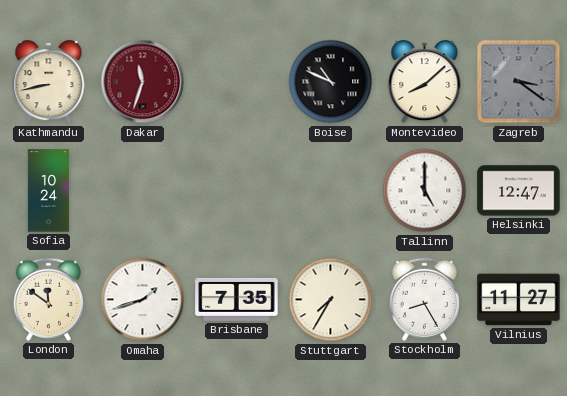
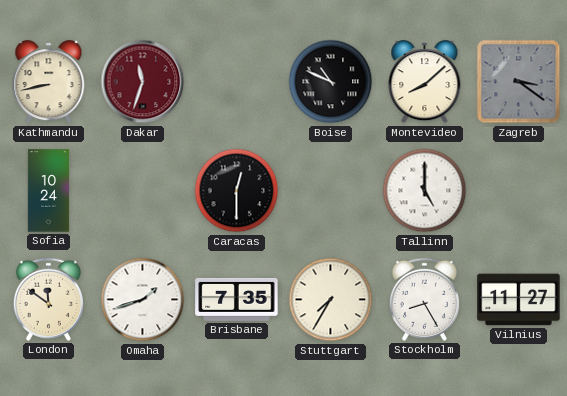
Caracas: none -> 12:30 (237, 191)
Helsinki: 12:47 -> none (519, 191)
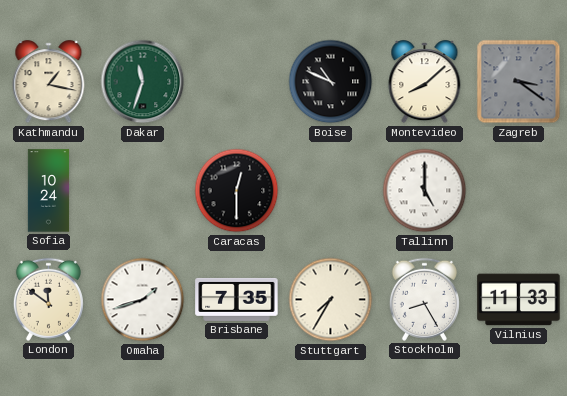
Kathmandu: 8:43 -> 1:17 (49, 82)
Dakar dial: burgundy -> green (143, 82)
Vilnius: 11:27 -> 11:33 (519, 300)
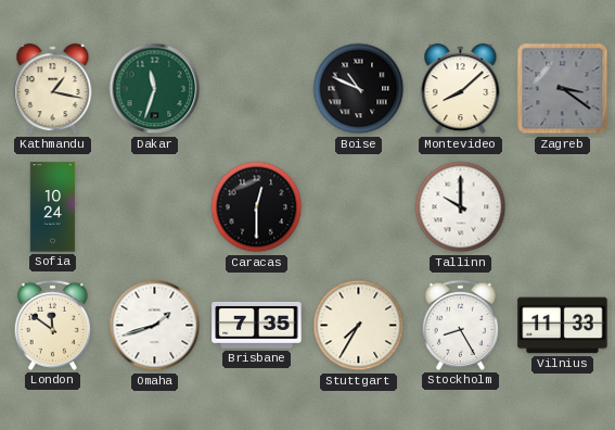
Tallinn: 5:00 -> 10:00 (461, 207)
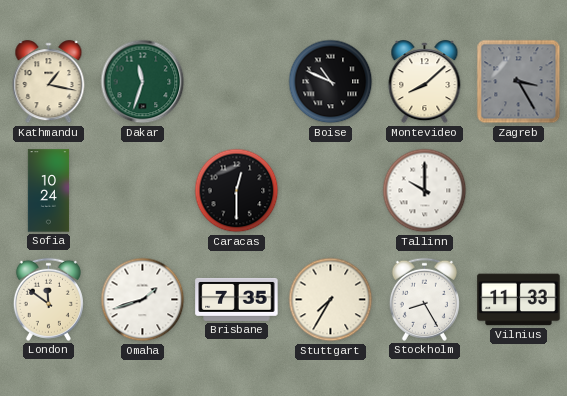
Zagreb: 3:21 -> 3:25 (519, 82)
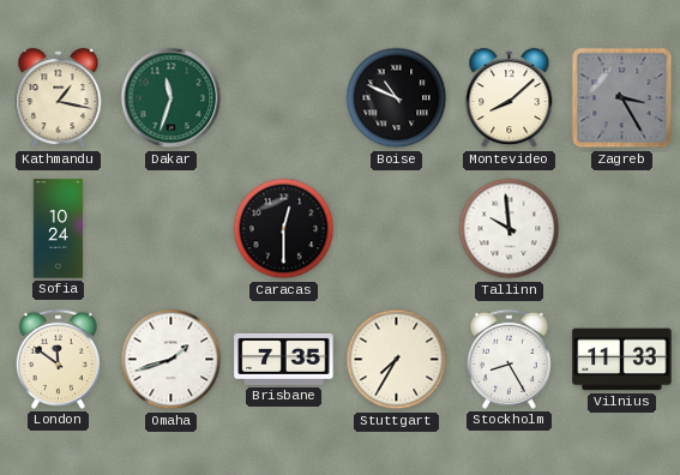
Tallinn: 10:00 -> 9:59 (510, 229)
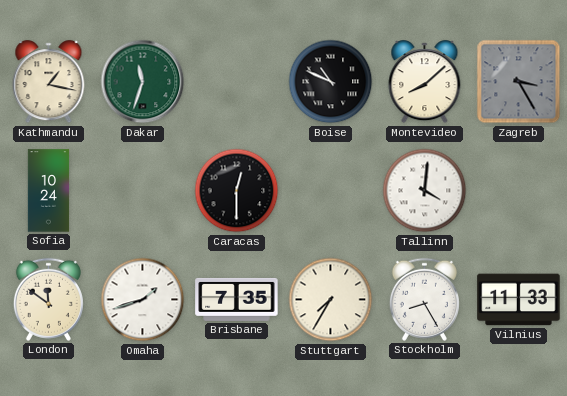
Tallinn: 9:59 -> 4:01 (425, 191)
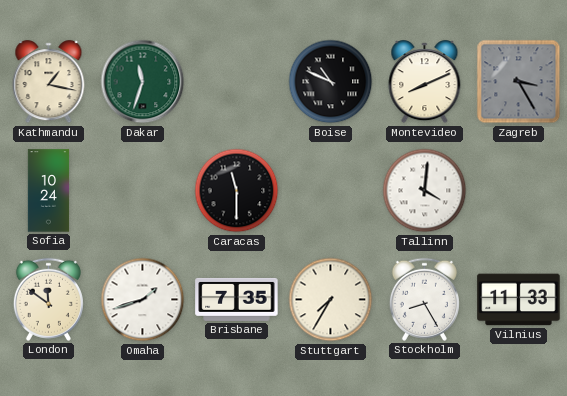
Montevideo: 8:08 -> 8:11 (425, 82)
Caracas: 12:30 -> 11:30 (237, 191)
